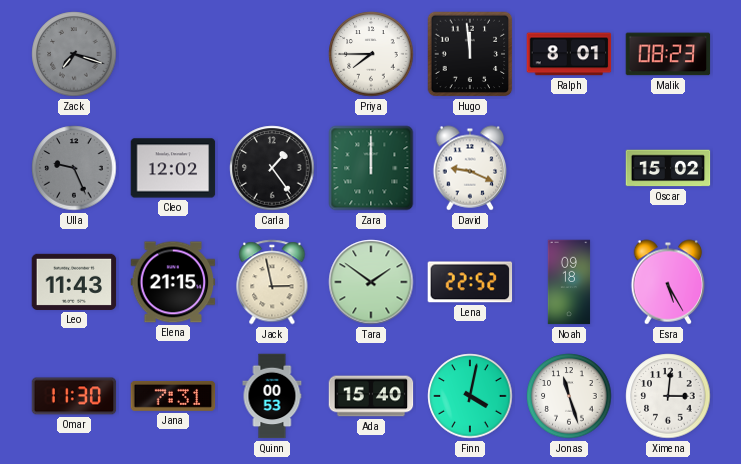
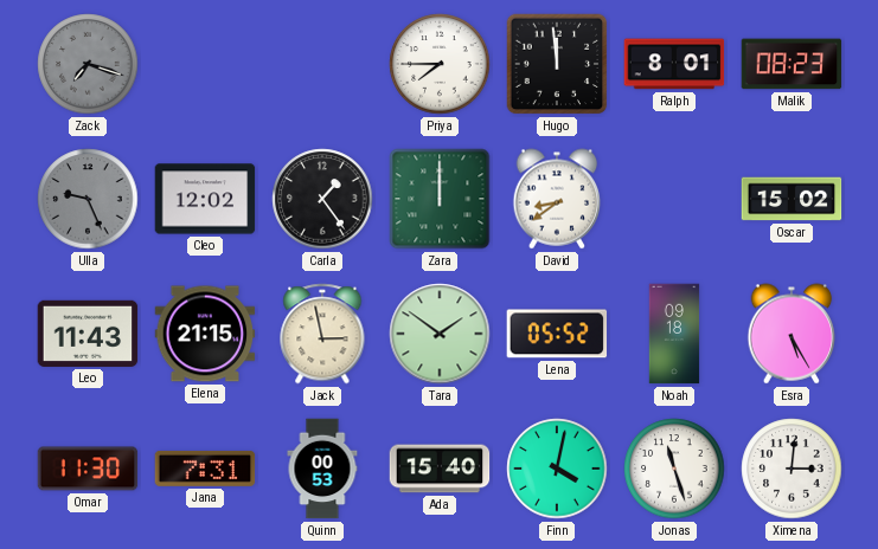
David: 9:19 -> 8:39 (557, 199)
Lena: 22:52 -> 05:52 (557, 334)
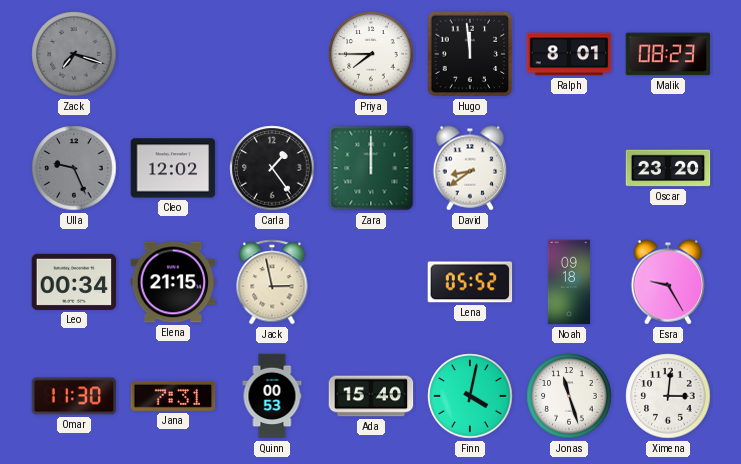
Oscar: 15:02 -> 23:20 (668, 168)
Leo: 11:43 -> 00:34 (74, 282)
Tara: 1:51 -> none (440, 334)
Esra: 5:25 -> 9:25 (668, 282)
